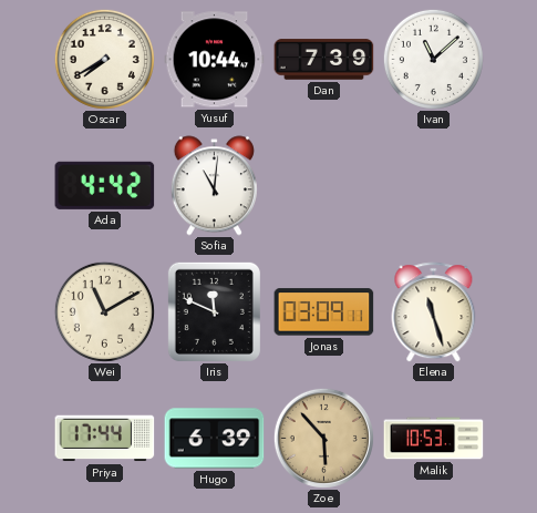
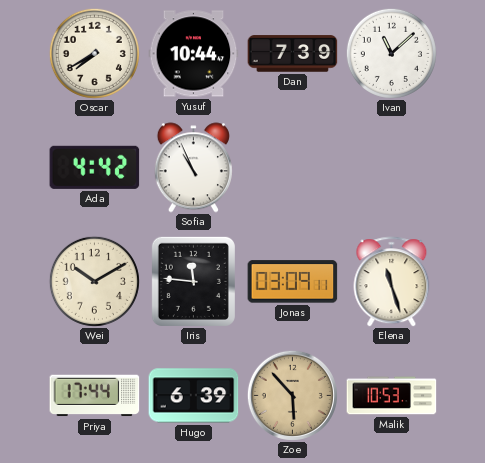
Sofia: 11:01 -> 10:56 (193, 168)
Wei: 11:10 -> 10:10 (94, 281)
Iris: 11:49 -> 11:46 (193, 281)
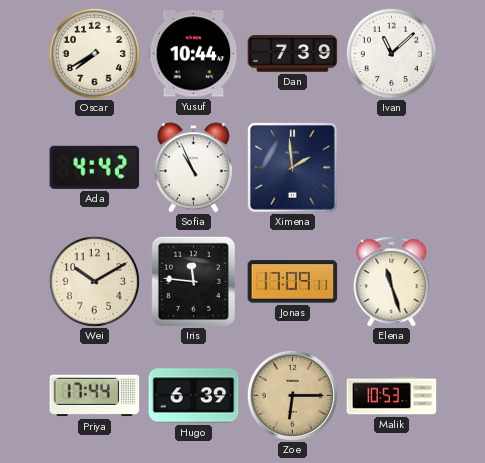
Ximena: none -> 1:59 (293, 168)
Jonas: 03:09 -> 17:09 (293, 282)
Zoe: 5:53 -> 6:15 (292, 395)
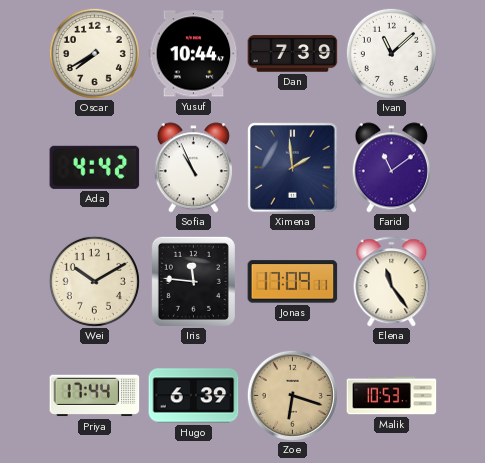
Farid: none -> 11:09 (391, 168)
Elena: 11:27 -> 11:24 (392, 282)
Zoe: 6:15 -> 6:18 (292, 395)
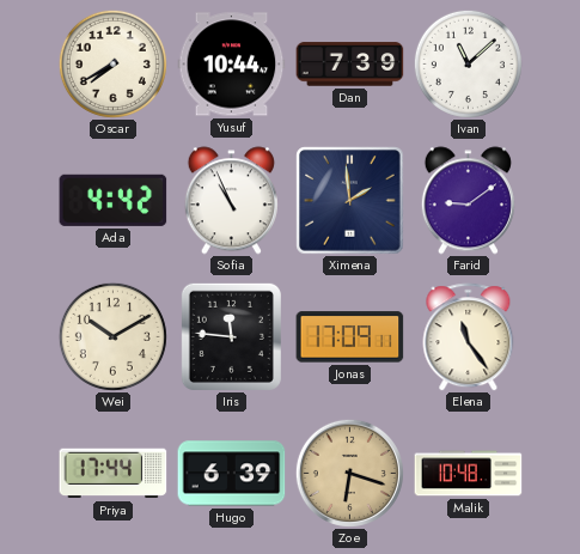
Farid: 11:09 -> 9:09 (468, 201)
Malik: 10:53 -> 10:48 (469, 474)
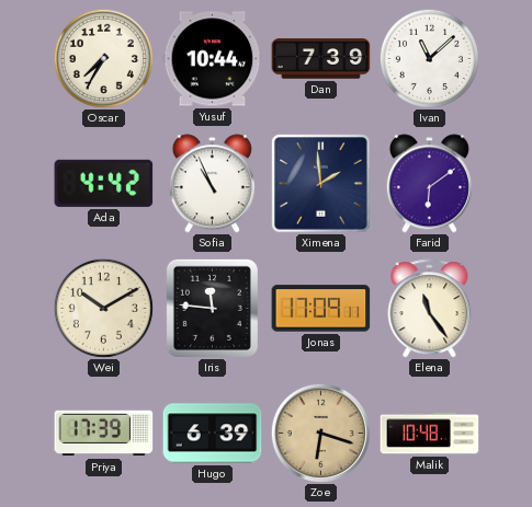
Oscar: 7:40 -> 7:35 (103, 58)
Farid: 9:09 -> 6:09 (429, 184)
Priya: 17:44 -> 17:39 (104, 434)
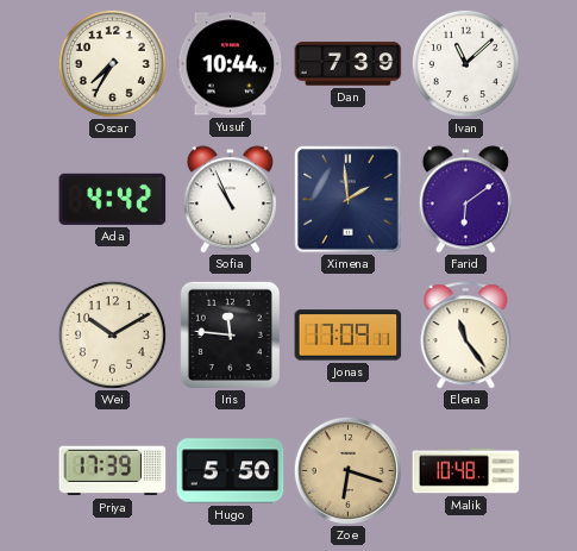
Hugo: 6:39 -> 5:50 (231, 471)
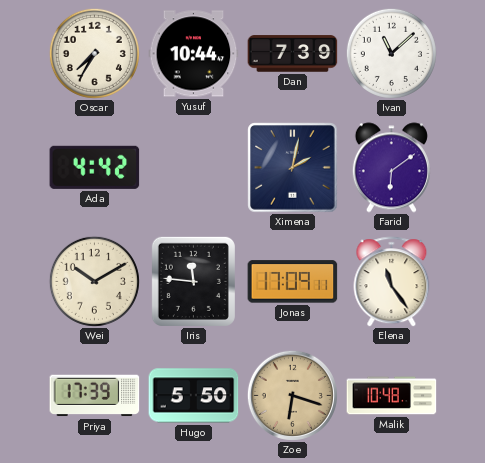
Sofia: 10:56 -> none (230, 200)
Ximena: 1:59 -> 2:02 (293, 168)
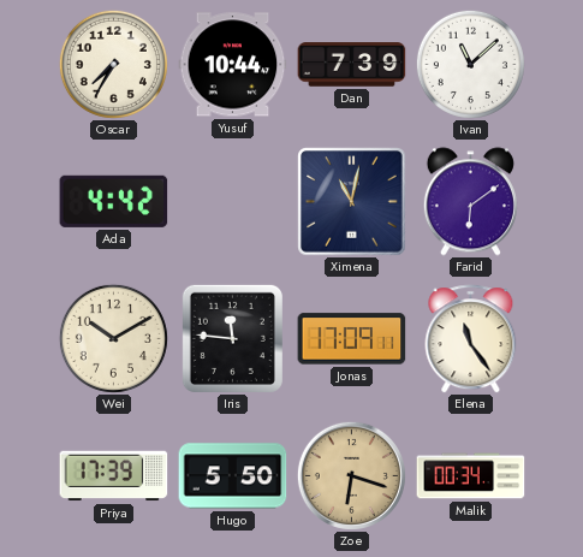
Ximena: 2:02 -> 11:02 (352, 202)
Malik: 10:48 -> 00:34 (471, 476)
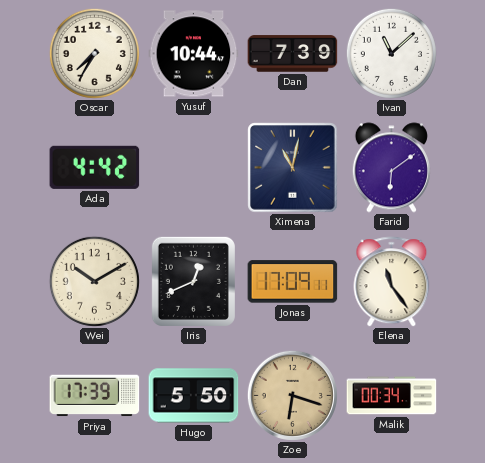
Iris: 11:46 -> 12:41 (193, 281)
